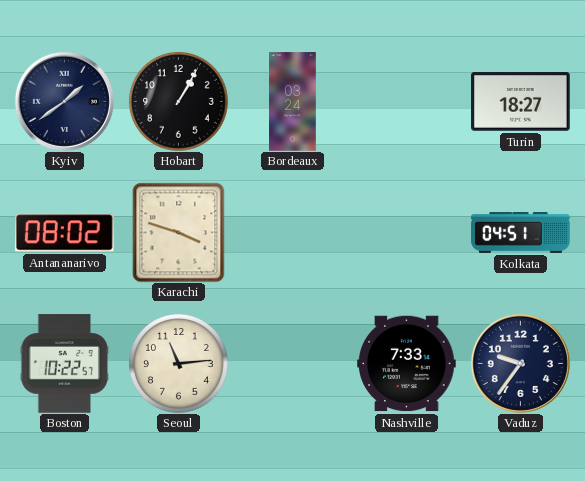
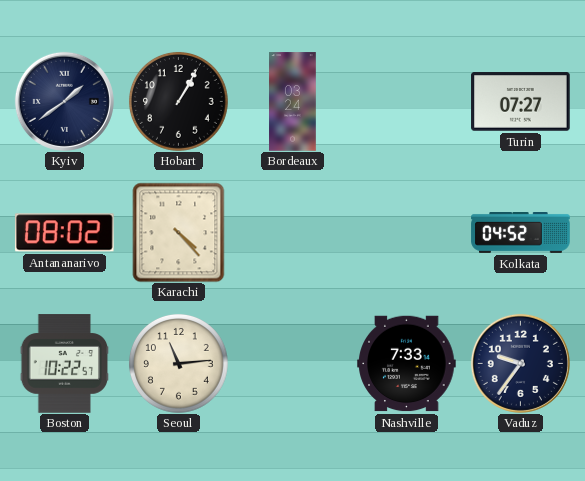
Turin: 18:27 -> 07:27 (521, 102)
Karachi: 3:48 -> 4:23 (179, 232)
Kolkata: 04:51 -> 04:52 (521, 233)
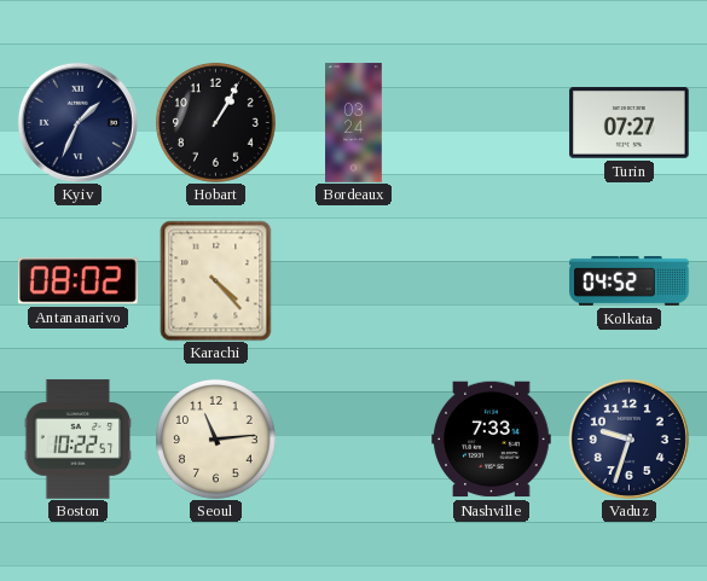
Kyiv: 1:39 -> 1:34 (77, 122)
Vaduz: 9:36 -> 9:33 (628, 438)
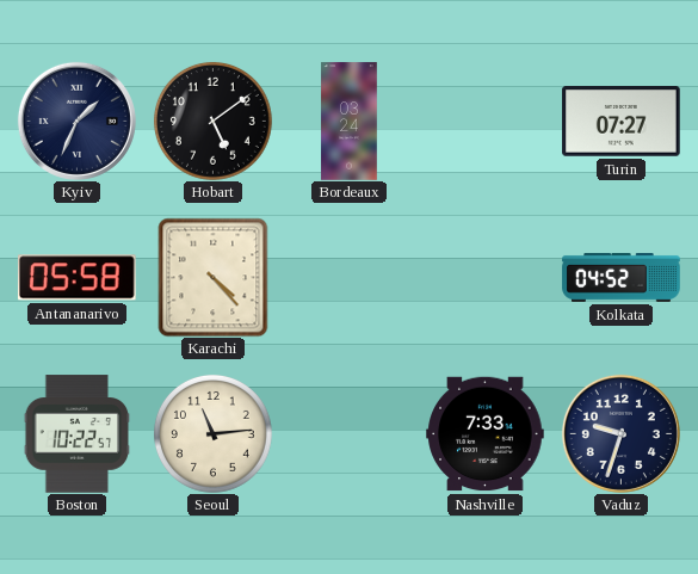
Hobart: 1:05 -> 5:09 (212, 121)
Antananarivo: 08:02 -> 05:58 (76, 278)
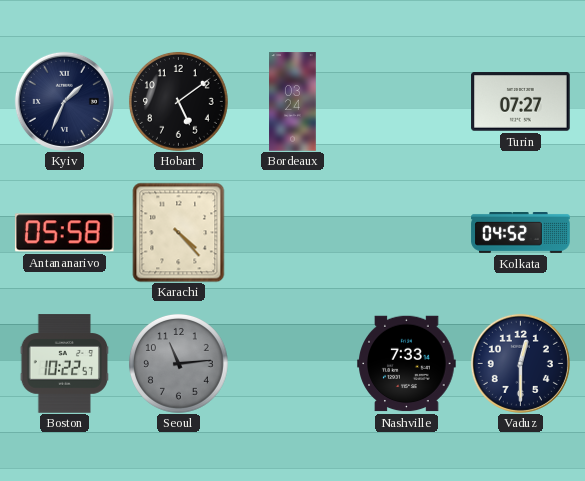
Seoul dial: cream -> grey (178, 363)
Vaduz: 9:33 -> 12:30 (520, 363)
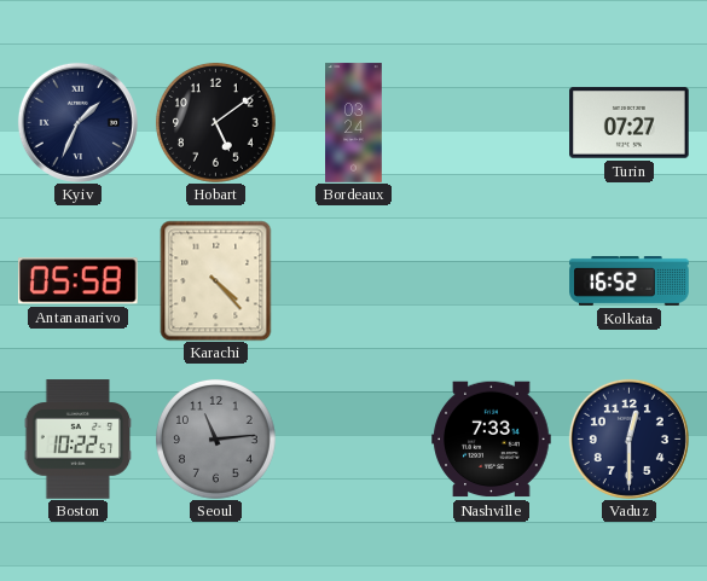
Kolkata: 04:52 -> 16:52 (630, 281)
